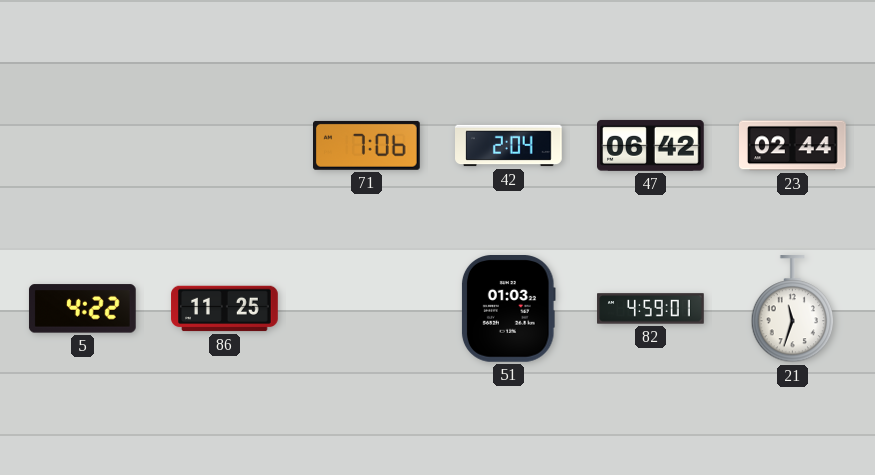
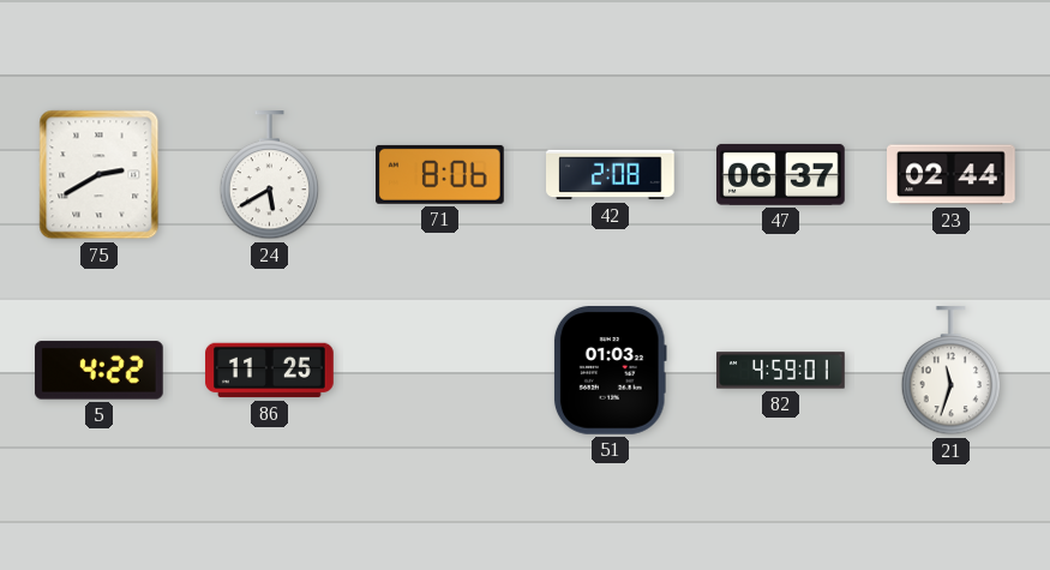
75: none -> 2:40 (100, 175)
24: none -> 5:40 (270, 176)
71: 7:06 -> 8:06 (440, 174)
42: 2:04 -> 2:08 (611, 175)
47: 06:42 -> 06:37 (781, 174)
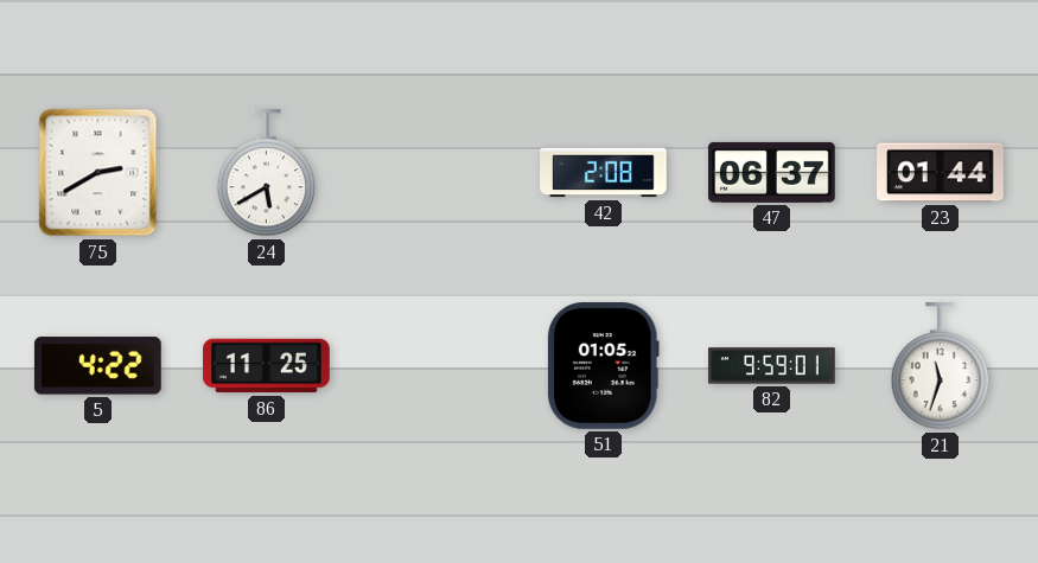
71: 8:06 -> none (440, 174)
23: 02:44 -> 01:44 (941, 173)
51: 01:03 -> 01:05 (603, 366)
82: 4:59 -> 9:59 (772, 366)
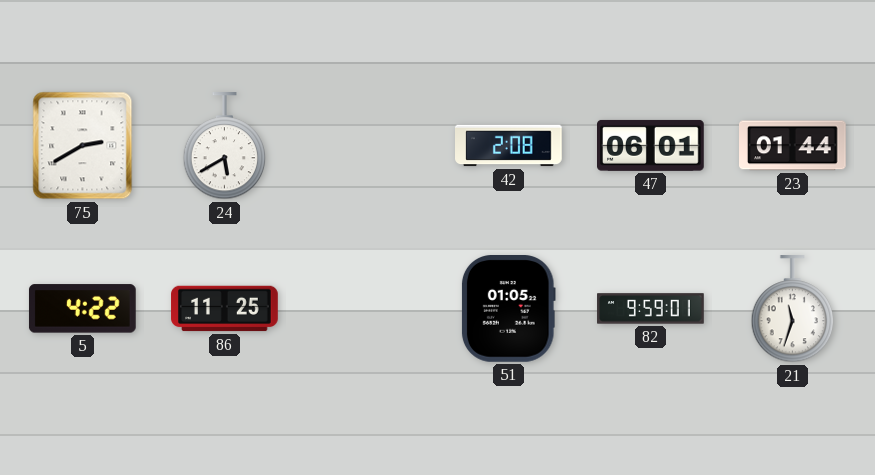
47: 06:37 -> 06:01 (651, 145)
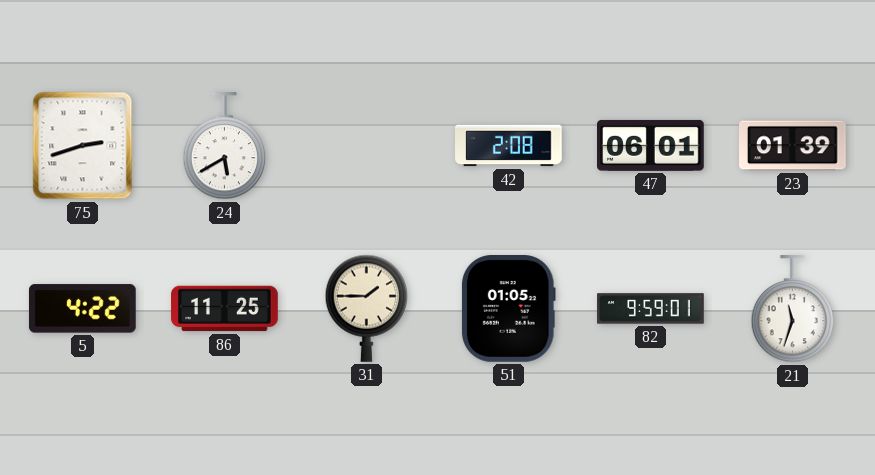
75: 2:40 -> 2:42 (83, 146)
23: 01:44 -> 01:39 (793, 146)
31: none -> 1:45 (367, 308)
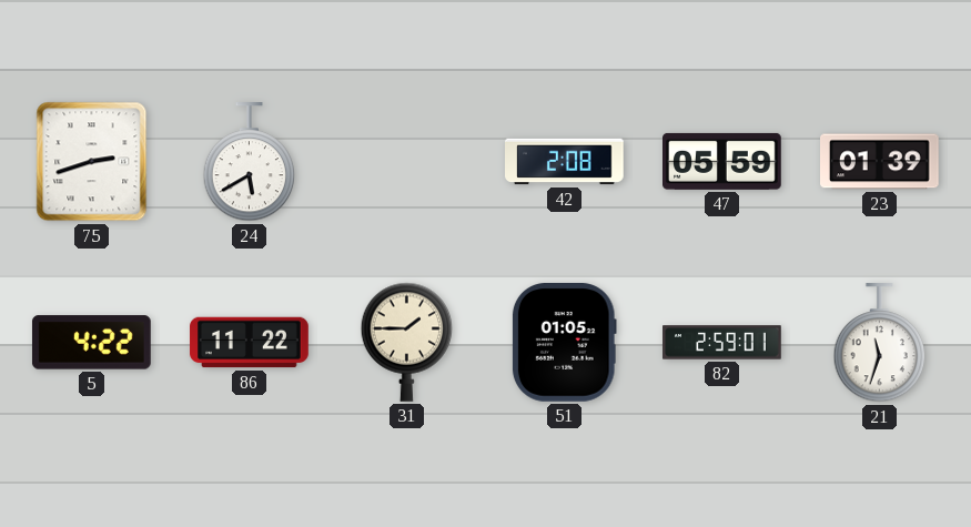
47: 06:01 -> 05:59 (722, 161)
86: 11:25 -> 11:22 (250, 343)
82: 9:59 -> 2:59 (722, 343)
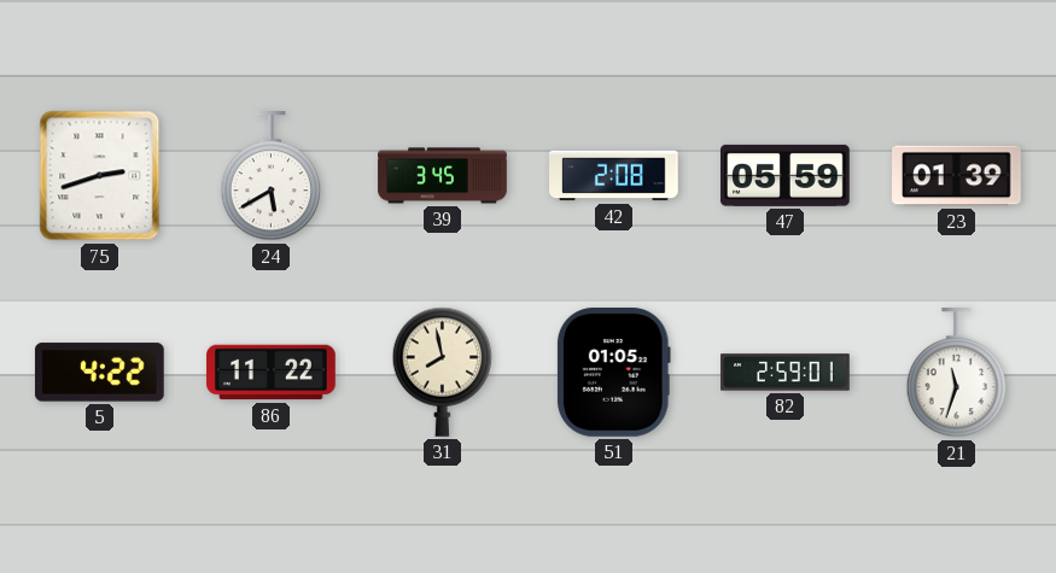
39: none -> 3:45 (443, 176)
31: 1:45 -> 7:58 (443, 372)
